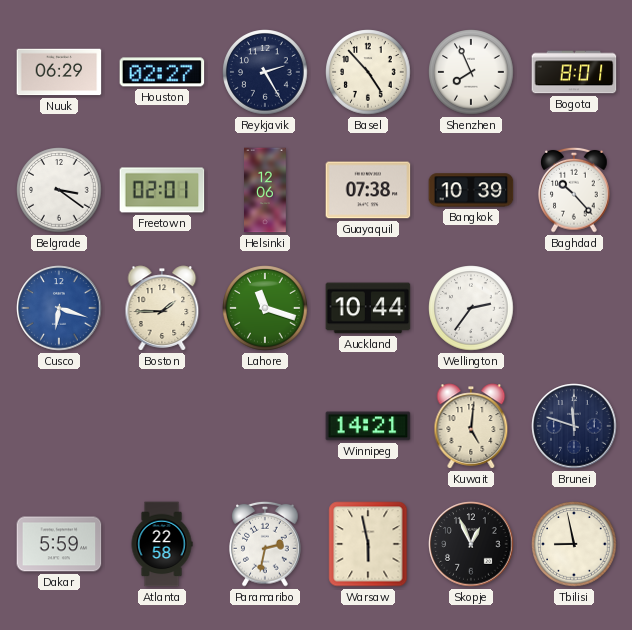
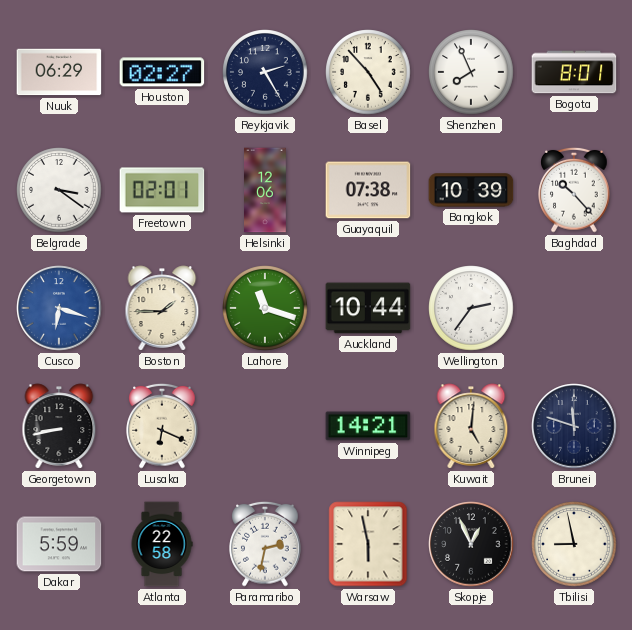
Georgetown: none -> 8:43 (59, 426)
Lusaka: none -> 6:19 (162, 426)
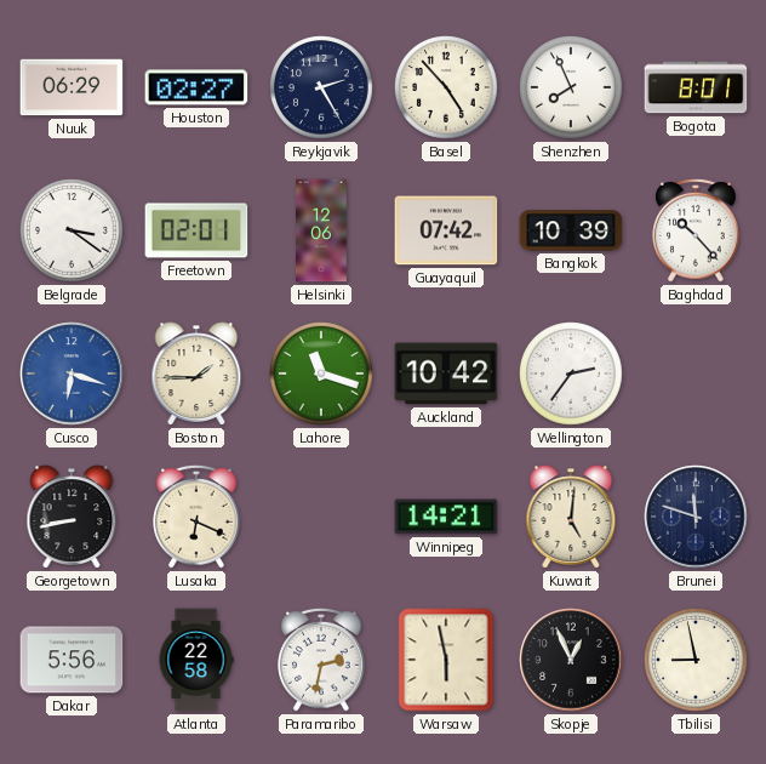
Guayaquil: 07:38 -> 07:42 (446, 230)
Auckland: 10:44 -> 10:42 (446, 374)
Dakar: 5:59 -> 5:56 (72, 660)
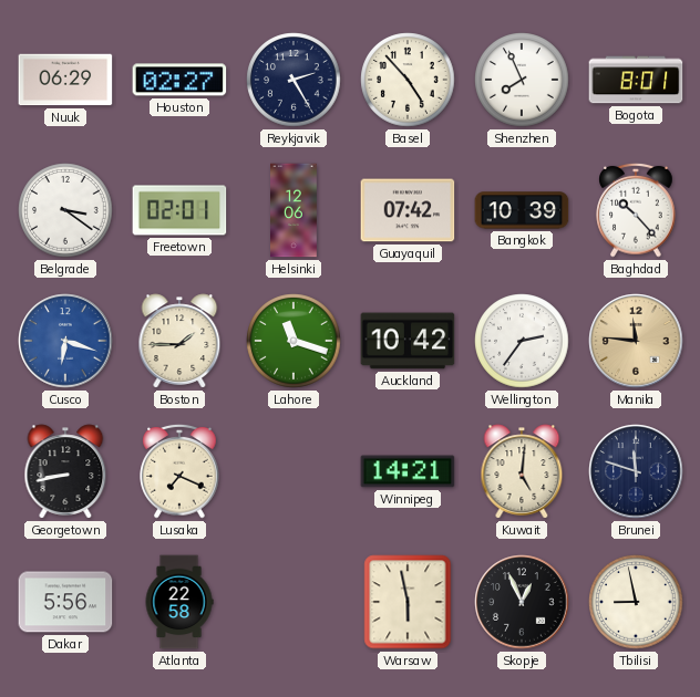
Manila: none -> 11:46 (636, 341)
Lusaka: 6:19 -> 7:19 (179, 471)
Paramaribo: 2:32 -> none (321, 660)
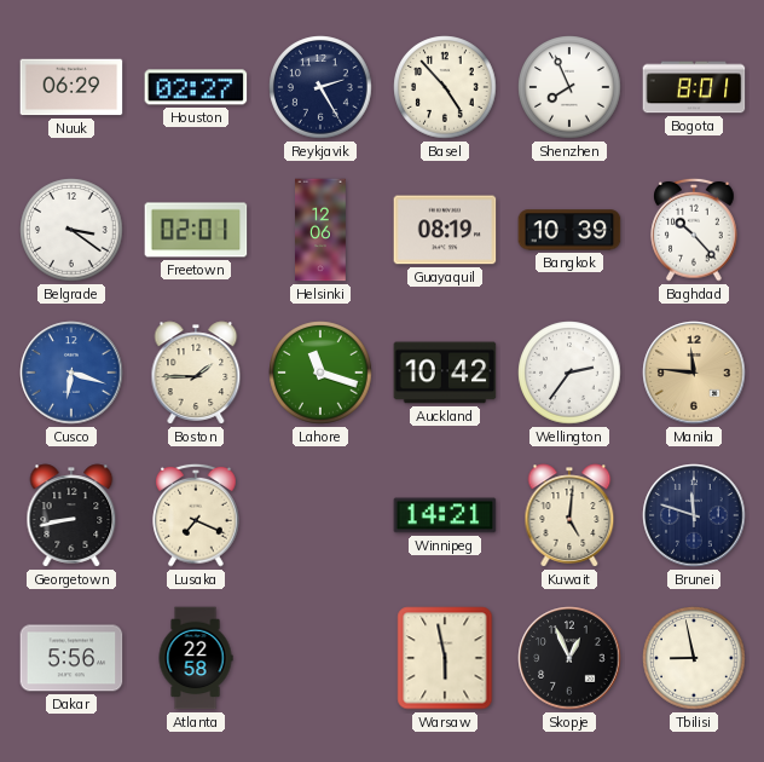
Guayaquil: 07:42 -> 08:19 (445, 230)
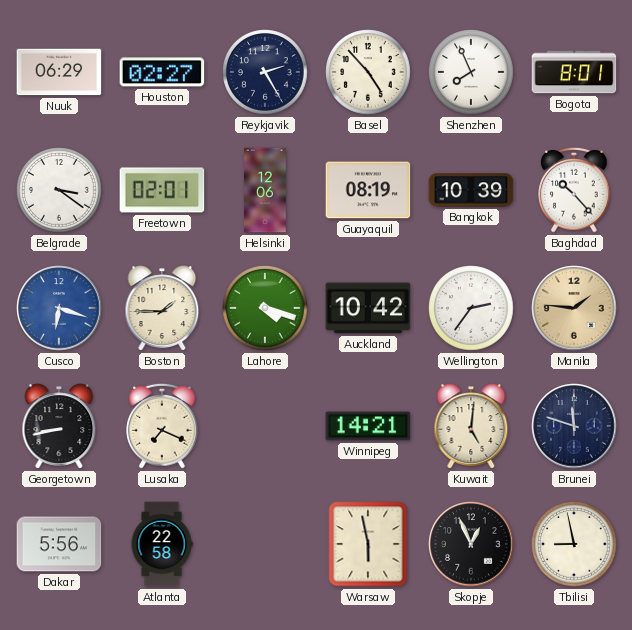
Lahore: 11:18 -> 4:18 (265, 308)
Manila: 11:46 -> 1:46 (574, 308)
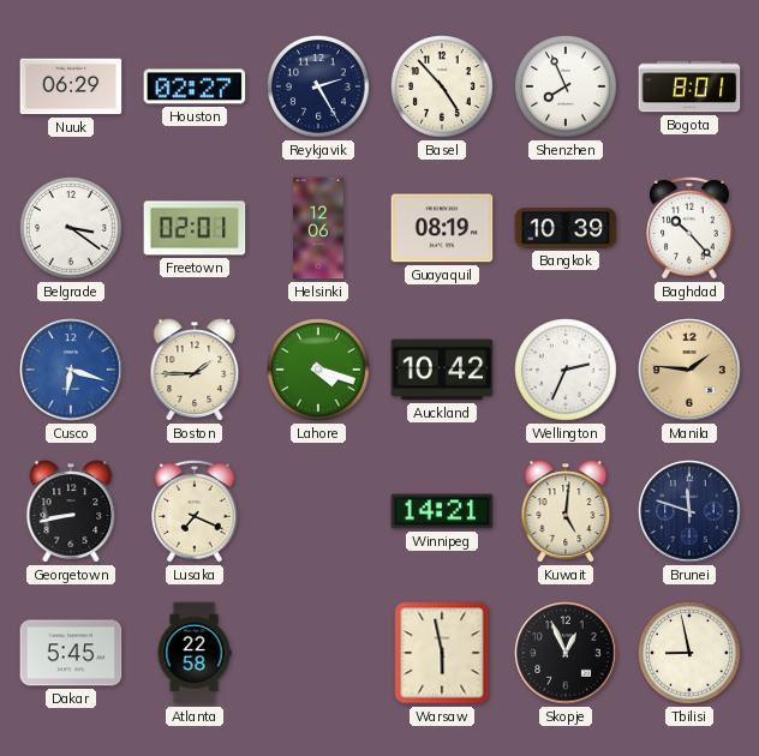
Wellington: 2:36 -> 2:34 (566, 370)
Dakar: 5:56 -> 5:45 (71, 653)
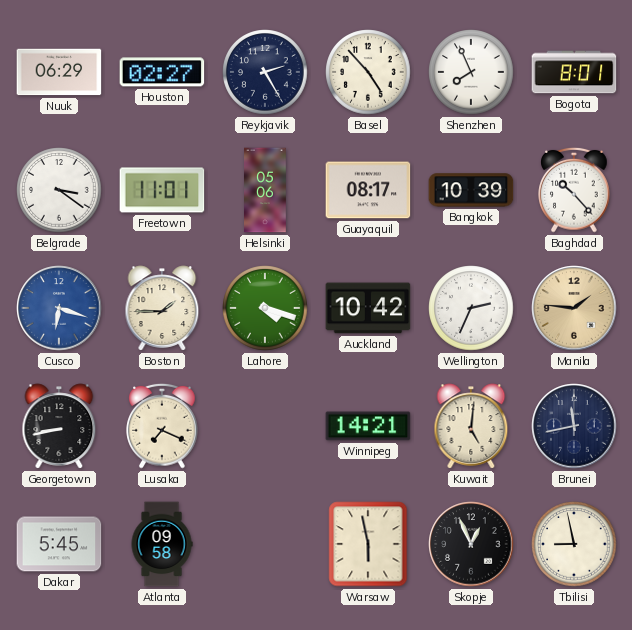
Freetown: 02:01 -> 11:01 (162, 190)
Helsinki: 12:06 -> 05:06 (265, 190)
Guayaquil: 08:19 -> 08:17 (368, 190)
Brunei: 11:48 -> 11:43 (574, 426)
Atlanta: 22:58 -> 09:58 (162, 544)
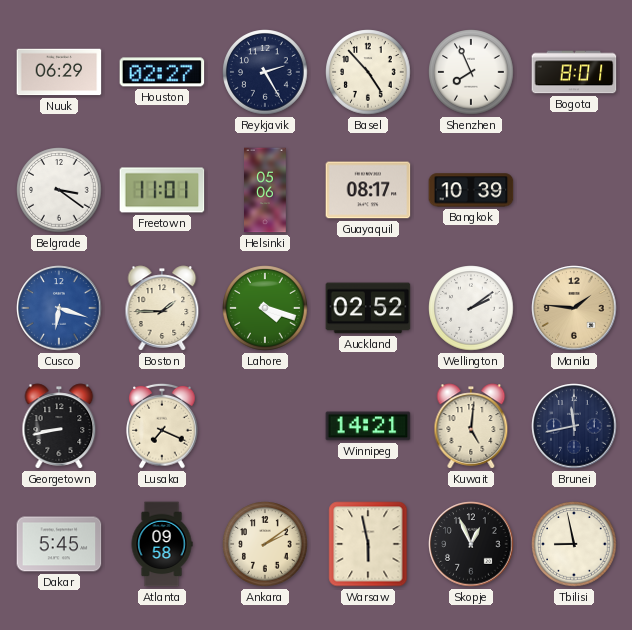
Baghdad: 10:23 -> none (574, 190)
Auckland: 10:42 -> 02:52 (368, 308)
Wellington: 2:34 -> 2:09 (471, 308)
Ankara: none -> 2:09 (265, 544)
